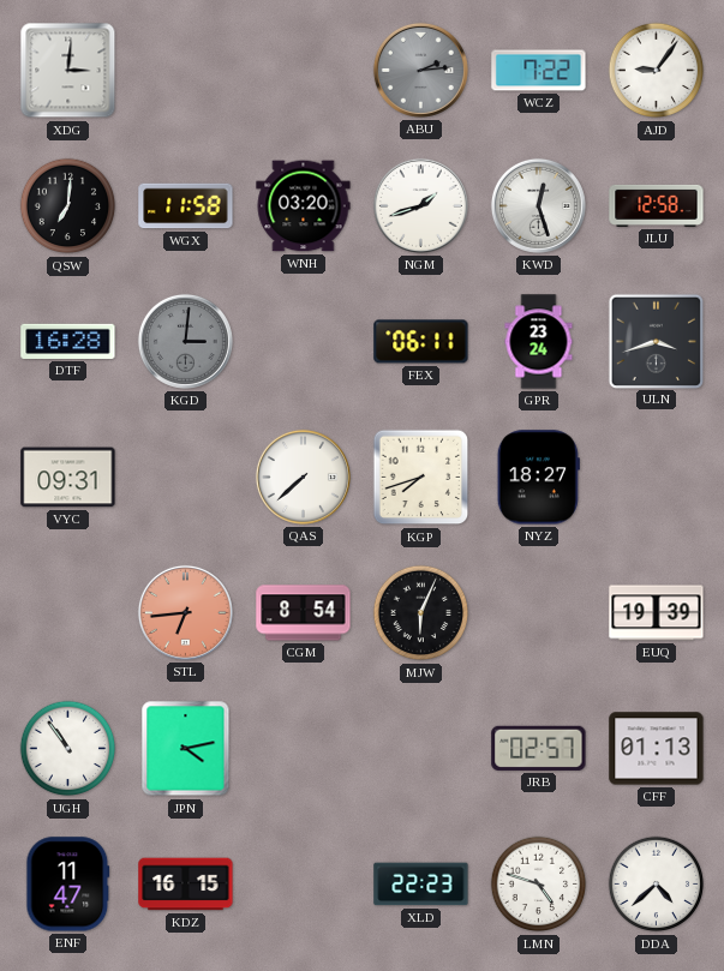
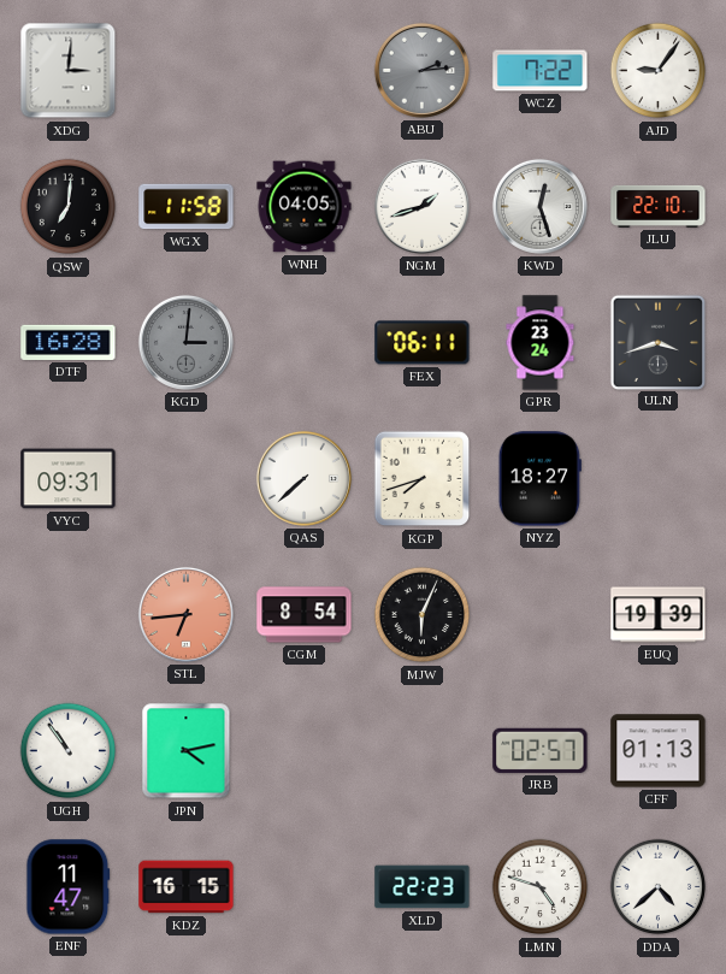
WNH: 03:20 -> 04:05 (305, 207)
JLU: 12:58 -> 22:10 (659, 206)
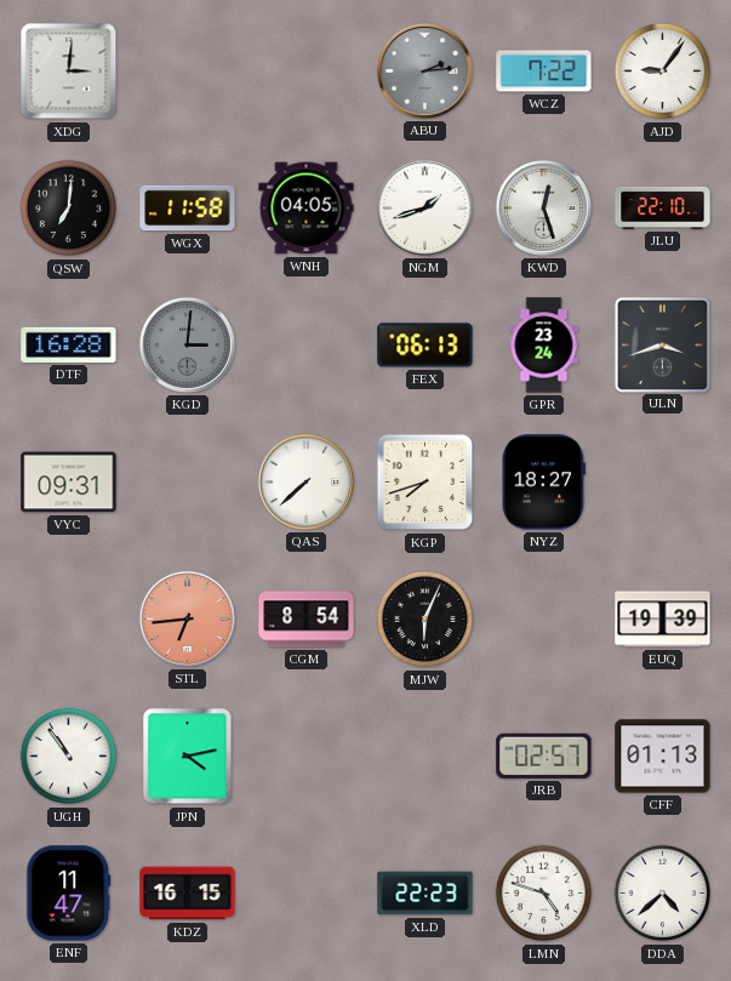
FEX: 06:11 -> 06:13 (426, 346)
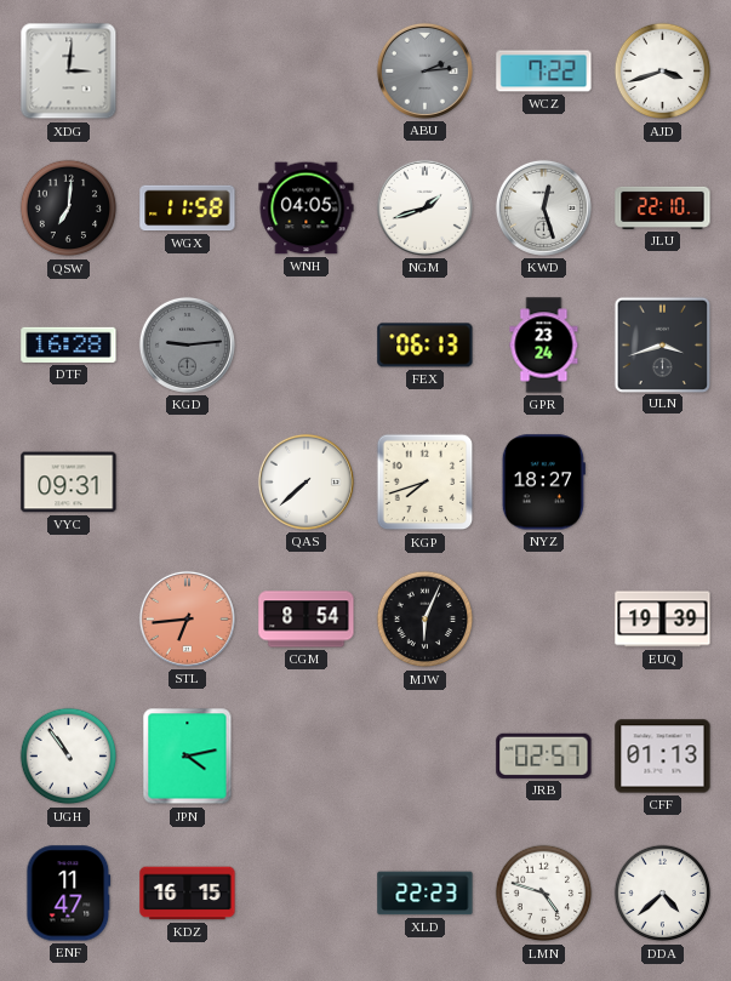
AJD: 9:06 -> 3:42 (663, 72)
KGD: 3:01 -> 9:14 (187, 344)
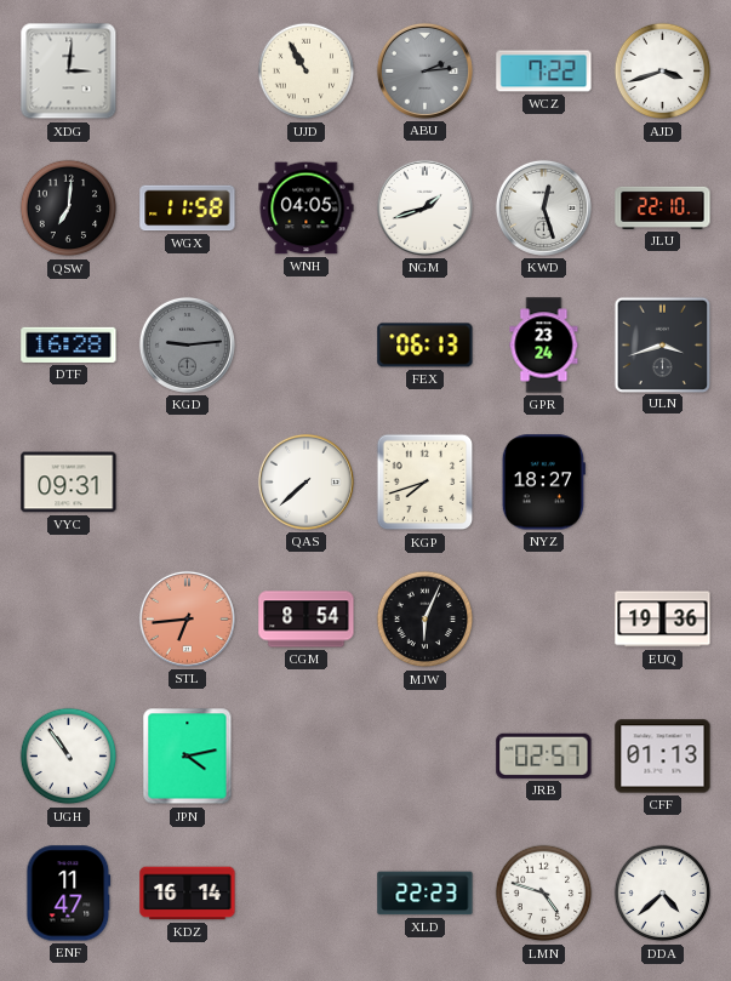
UJD: none -> 10:55 (307, 72)
EUQ: 19:39 -> 19:36 (663, 620)
KDZ: 16:15 -> 16:14 (188, 894)
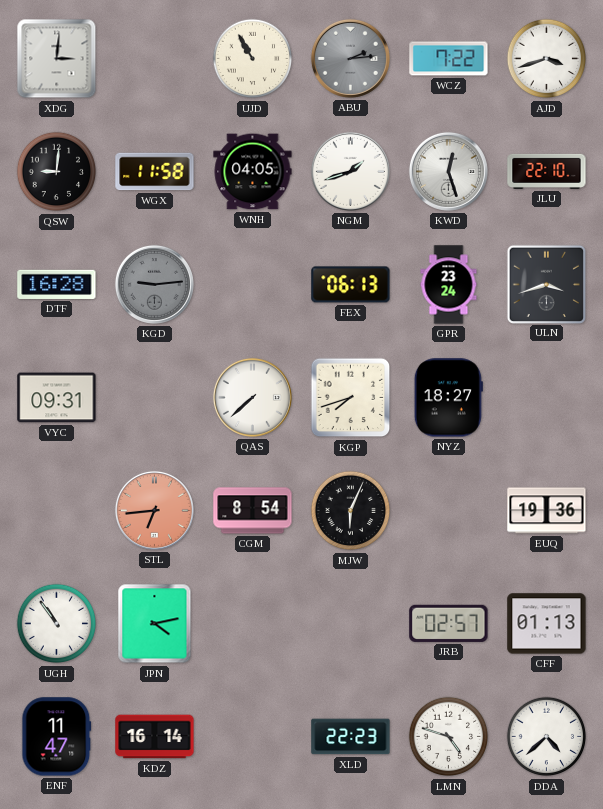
QSW: 7:01 -> 9:01 (57, 172)
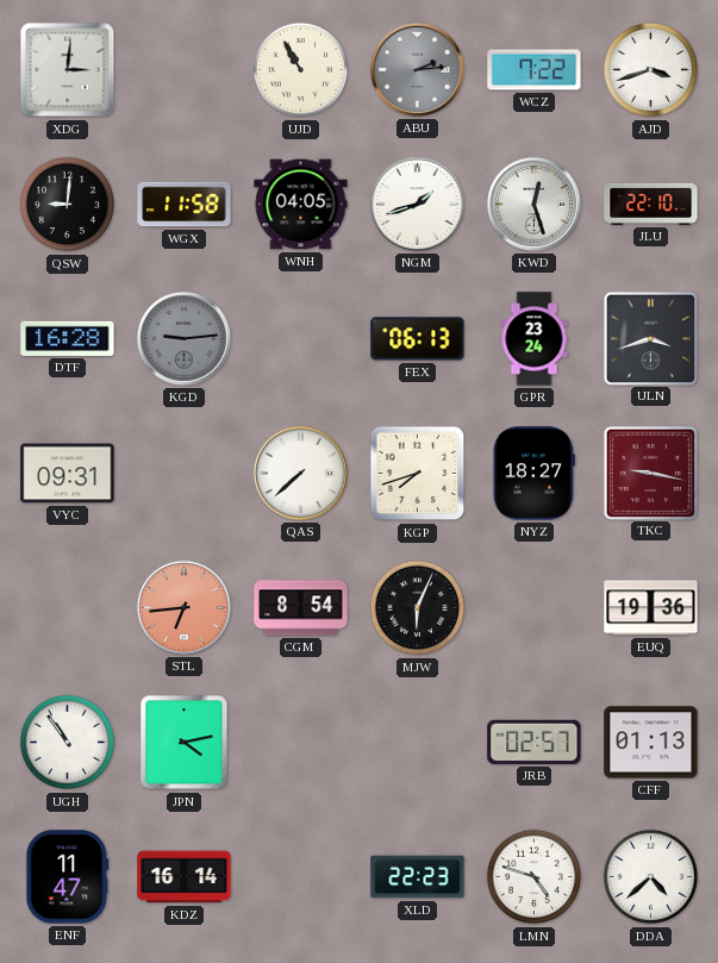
TKC: none -> 9:17 (650, 473)
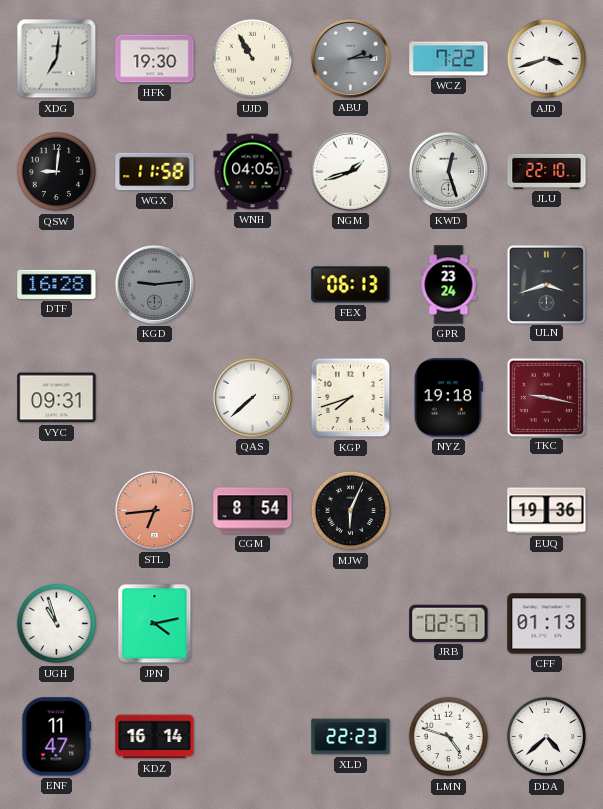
XDG: 3:01 -> 7:01 (57, 59)
HFK: none -> 19:30 (155, 59)
NYZ: 18:27 -> 19:18 (448, 398)
UGH: 10:54 -> 10:57 (57, 624)
